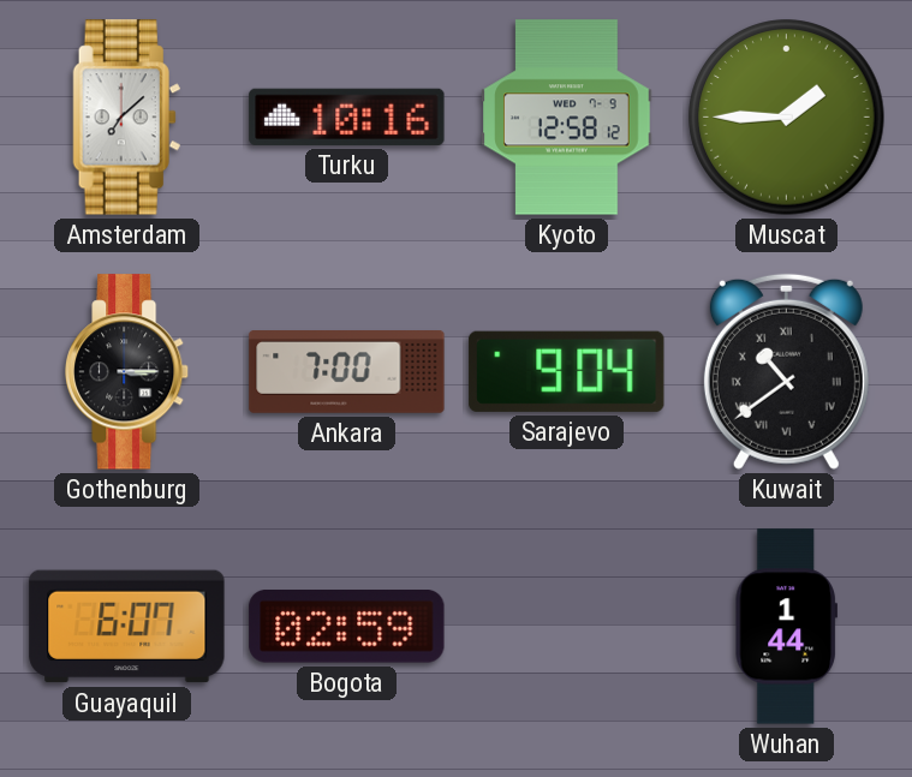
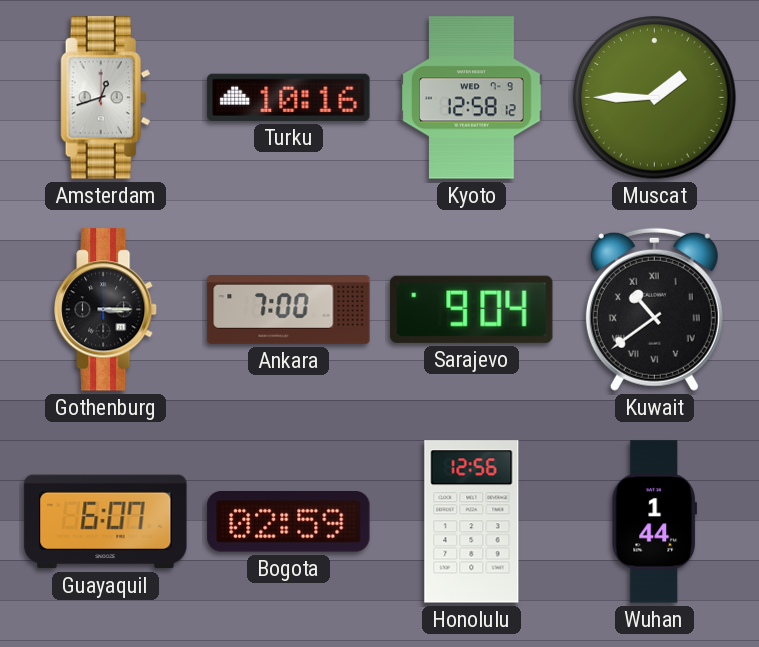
Amsterdam: 7:08 -> 12:42 (106, 98)
Honolulu: none -> 12:56 (472, 522)
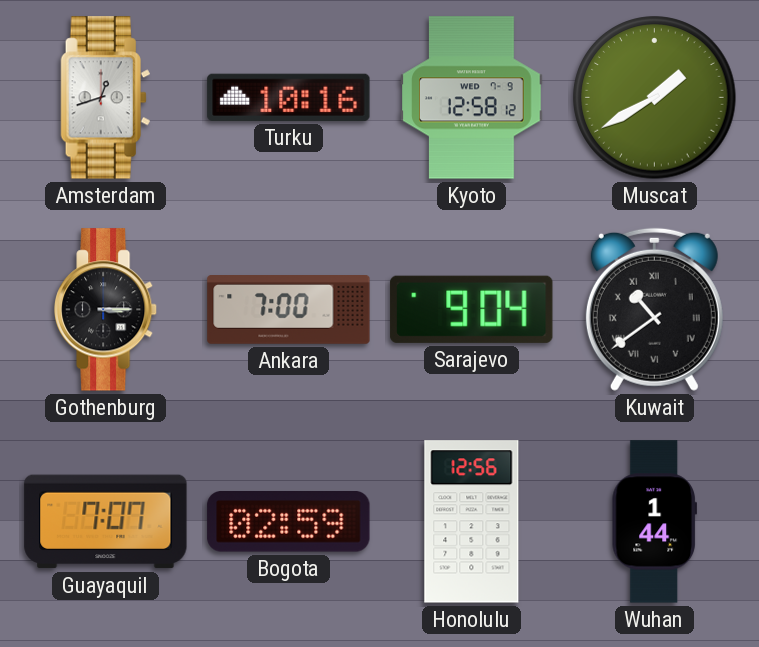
Muscat: 1:45 -> 1:40 (655, 98)
Guayaquil: 6:07 -> 7:07 (106, 522)
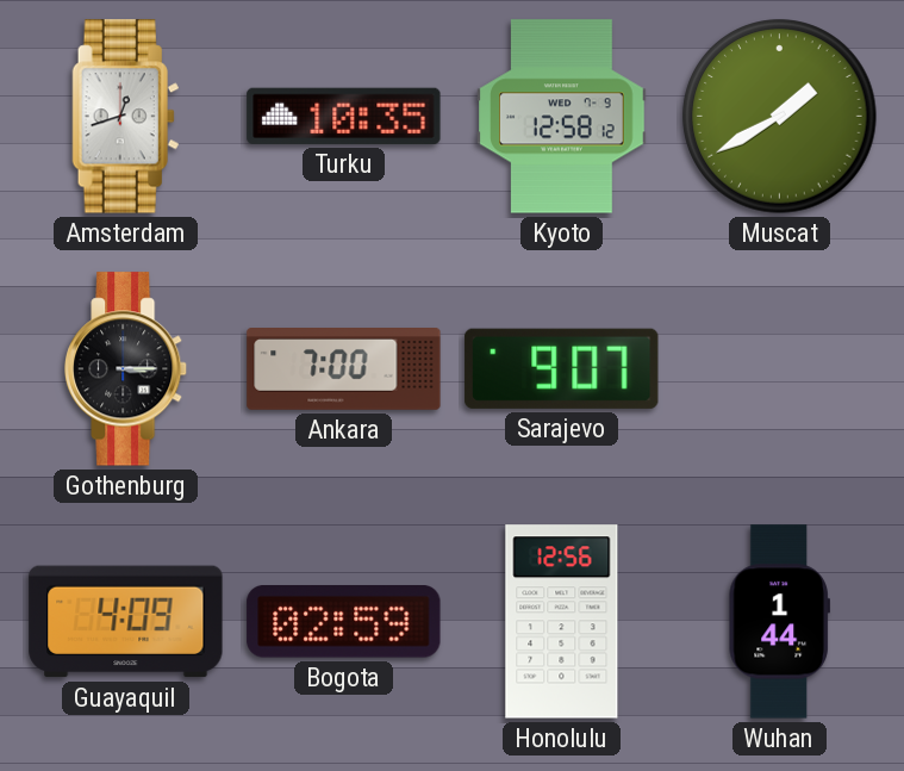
Turku: 10:16 -> 10:35 (344, 116)
Sarajevo: 9:04 -> 9:07 (562, 368)
Kuwait: 10:39 -> none (654, 309)
Guayaquil: 7:07 -> 4:09 (126, 622)
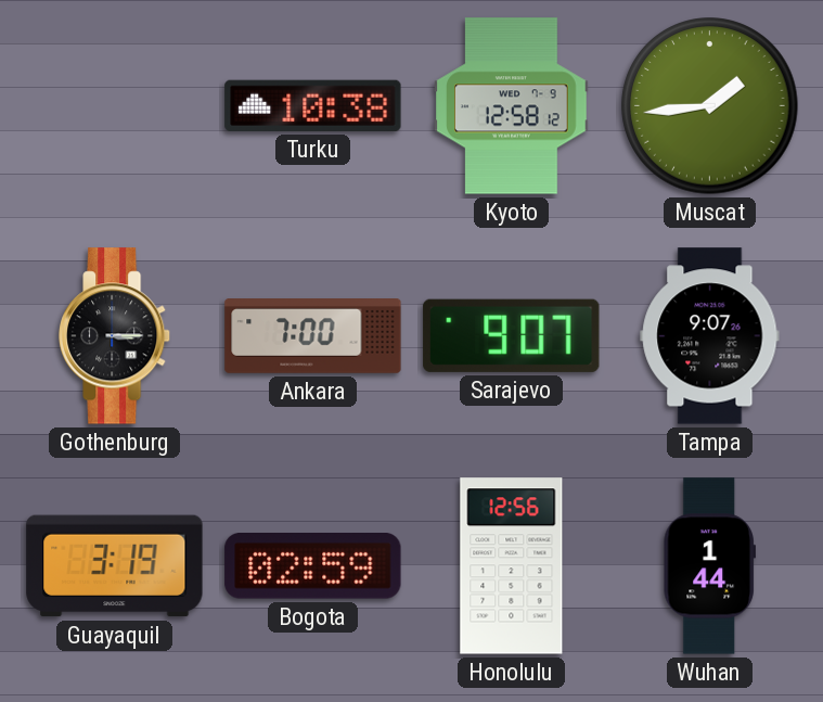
Amsterdam: 12:42 -> none (126, 117)
Turku: 10:35 -> 10:38 (313, 105)
Muscat: 1:40 -> 1:44 (710, 106)
Tampa: none -> 9:07 (710, 336)
Guayaquil: 4:09 -> 3:19 (115, 566)
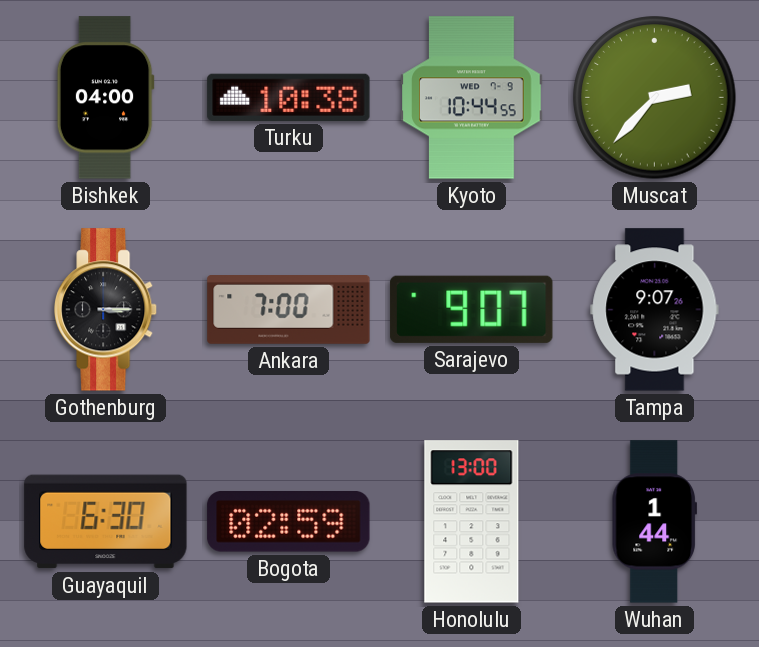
Bishkek: none -> 04:00 (105, 98)
Kyoto: 12:58 -> 10:44 (472, 98)
Muscat: 1:44 -> 2:37 (655, 98)
Guayaquil: 3:19 -> 6:30 (106, 522)
Honolulu: 12:56 -> 13:00 (472, 522)
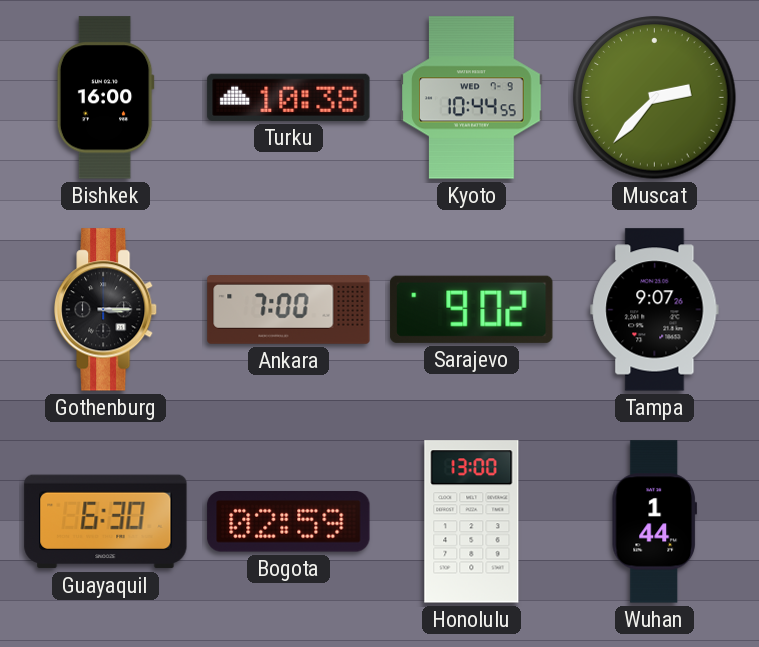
Bishkek: 04:00 -> 16:00 (105, 98)
Sarajevo: 9:07 -> 9:02 (472, 309)
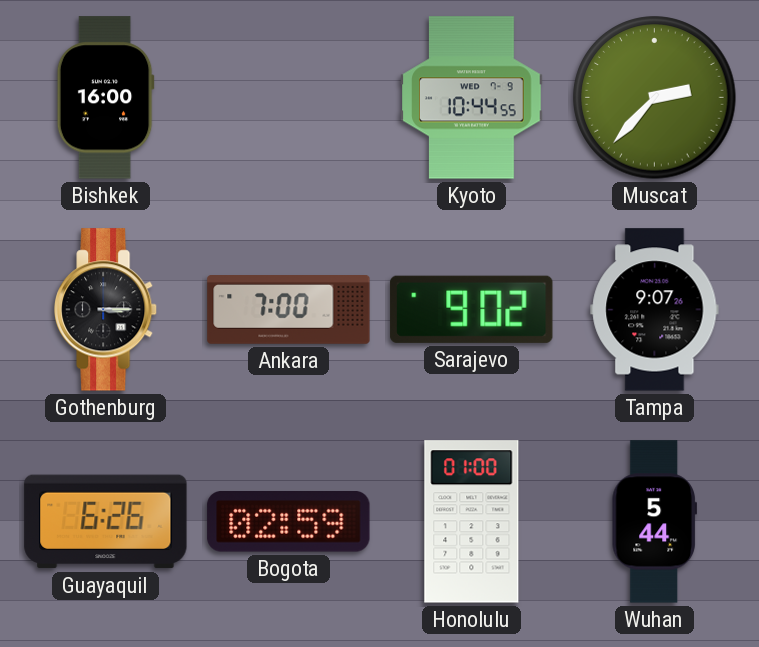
Turku: 10:38 -> none (289, 97)
Guayaquil: 6:30 -> 6:26 (106, 522)
Honolulu: 13:00 -> 01:00 (472, 522)
Wuhan: 1:44 -> 5:44 (654, 522)
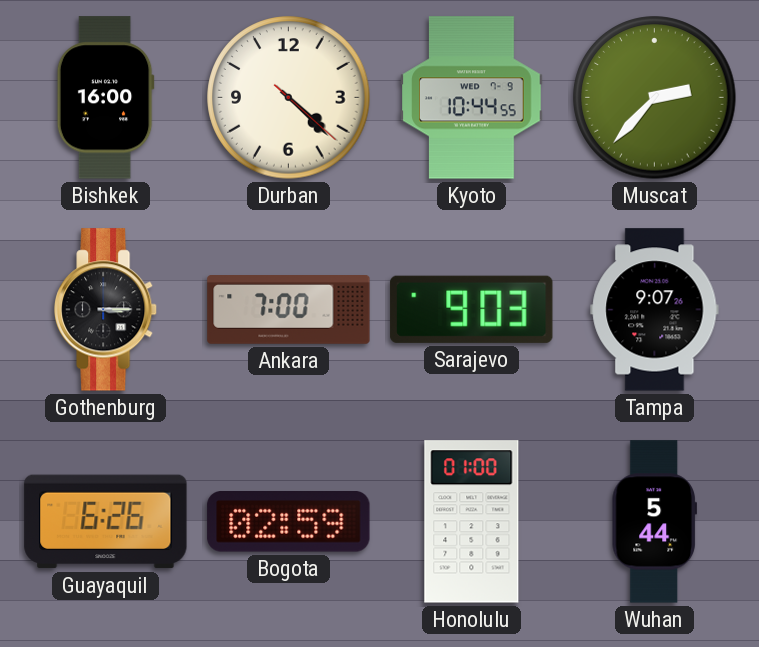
Durban: none -> 4:22 (289, 98)
Sarajevo: 9:02 -> 9:03 (472, 309)
